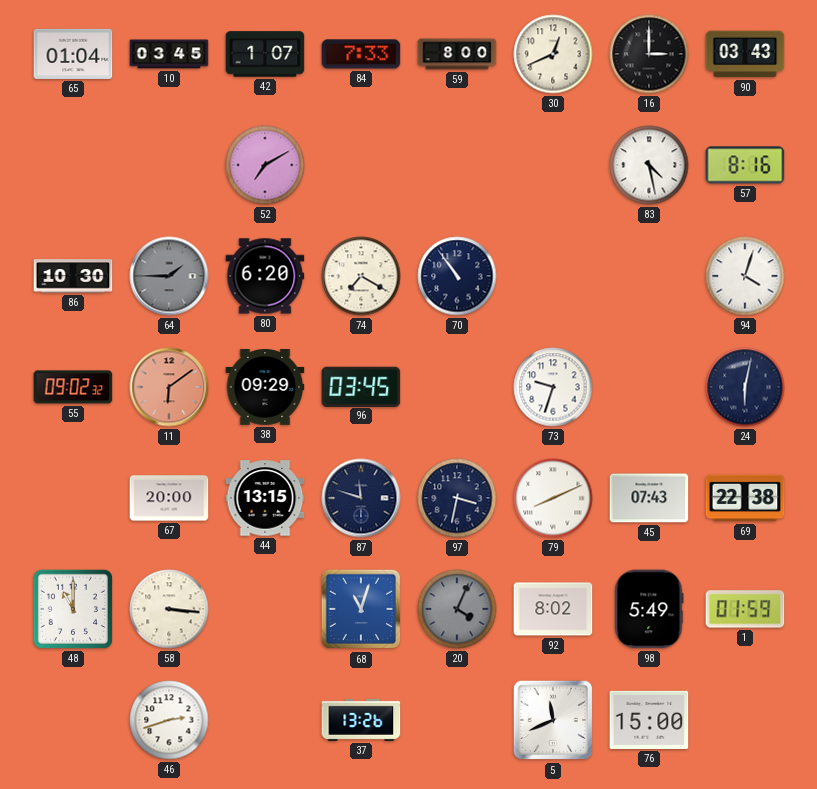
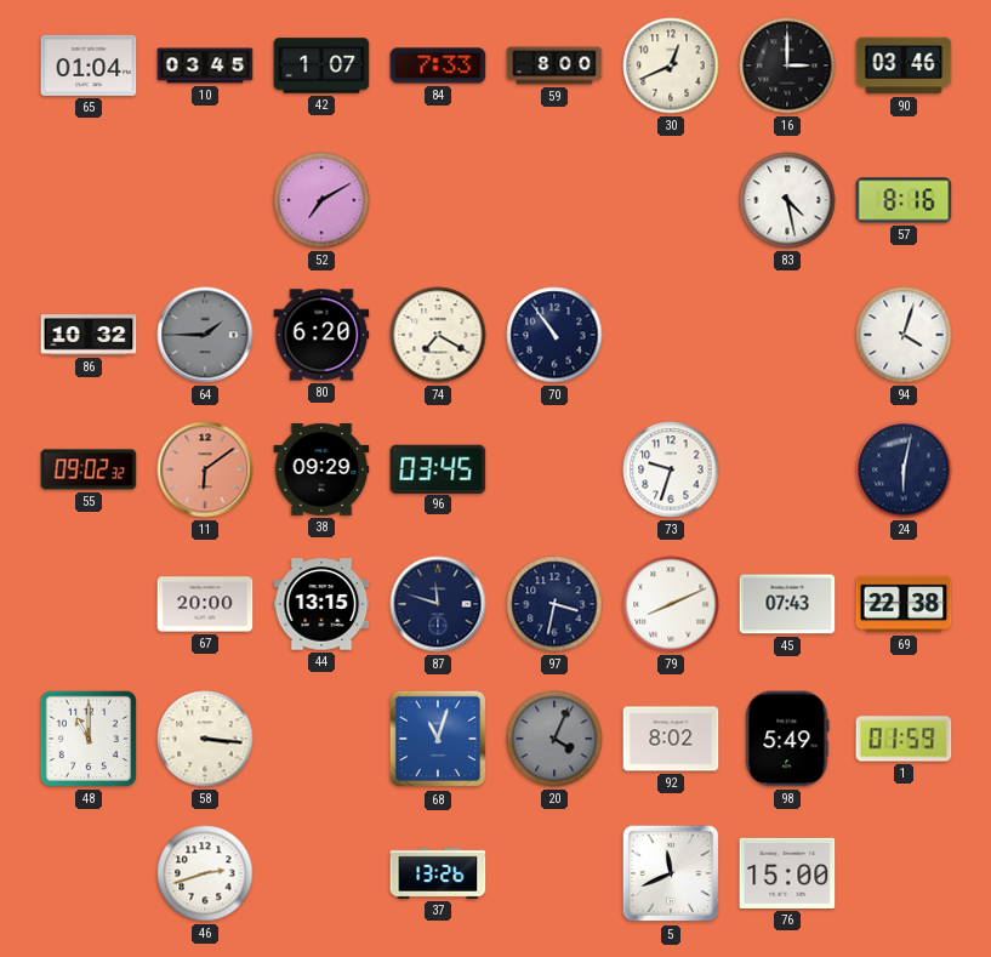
90: 03:43 -> 03:46 (904, 65)
86: 10:30 -> 10:32 (89, 335)
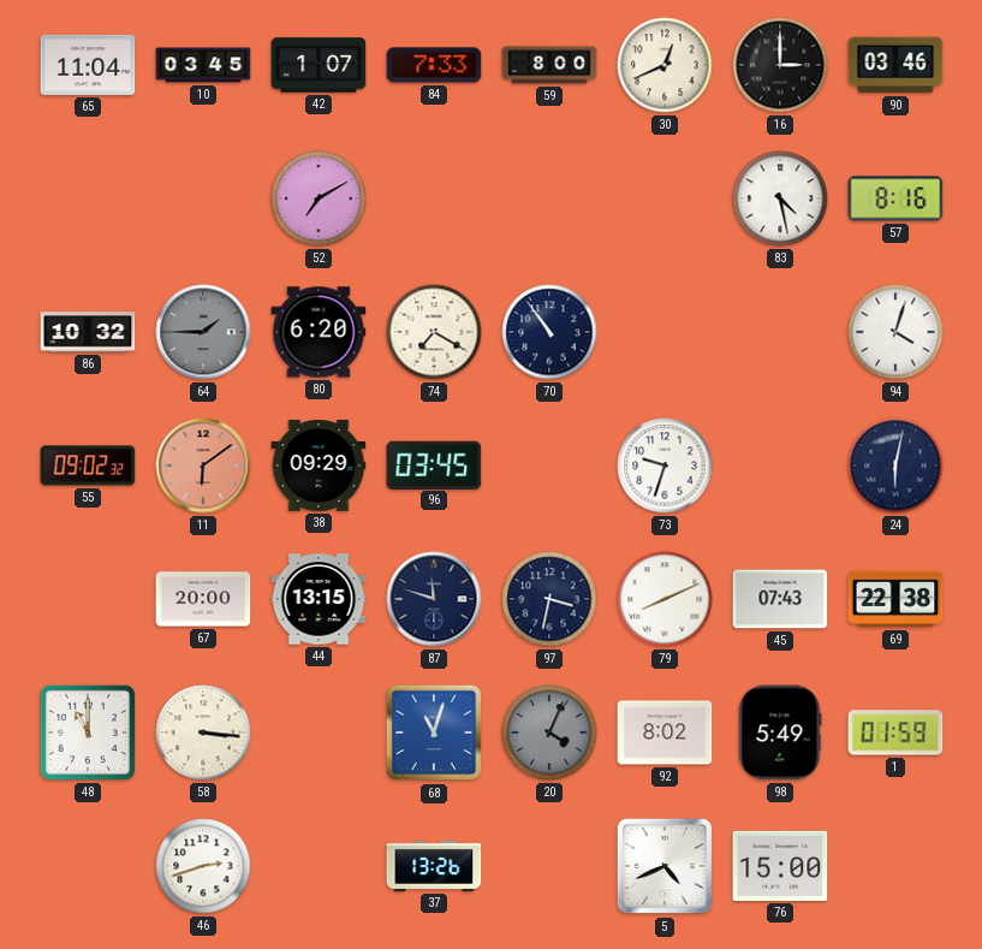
65: 01:04 -> 11:04 (88, 65)
5: 11:41 -> 4:41 (665, 866)
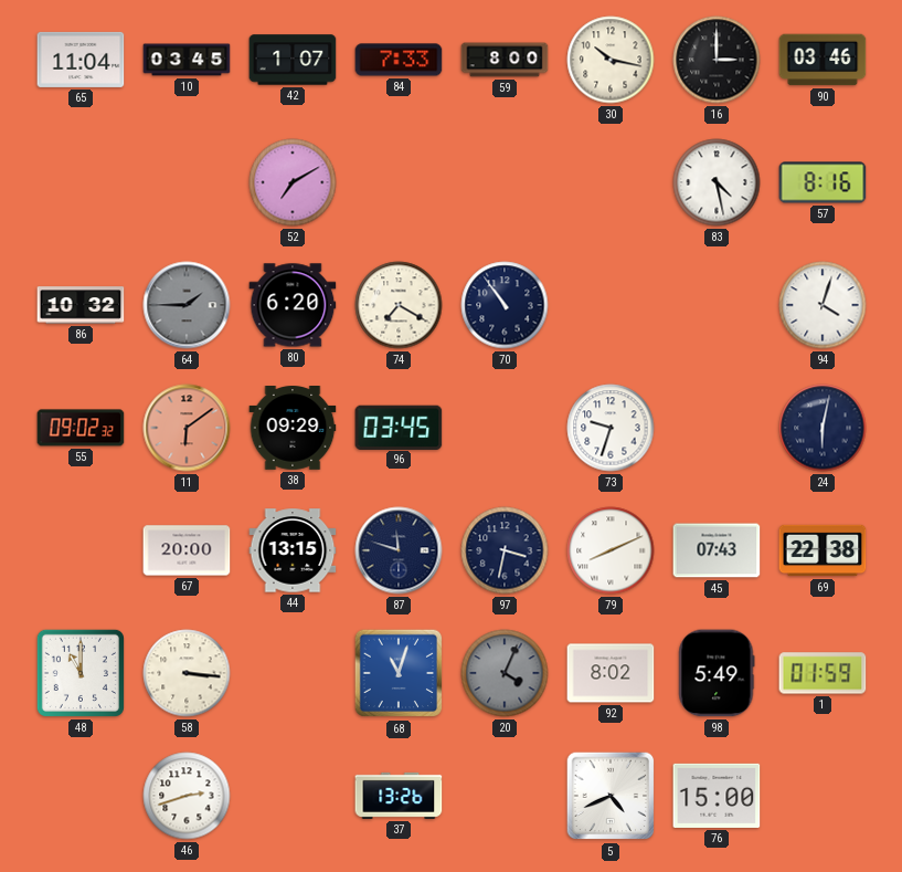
30: 12:41 -> 10:17 (611, 60)
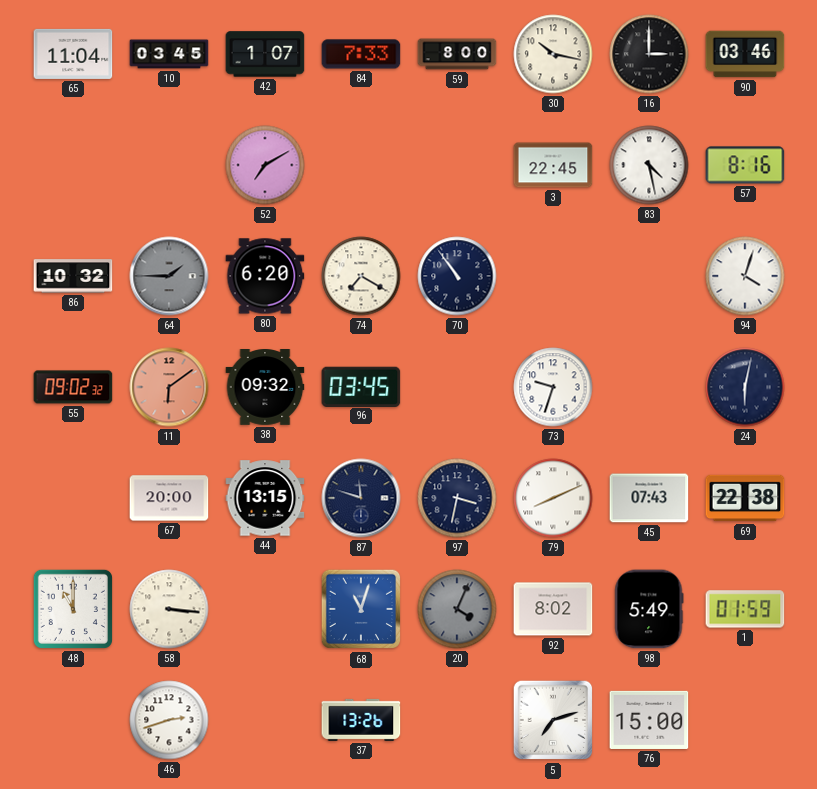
3: none -> 22:45 (553, 165)
38: 09:29 -> 09:32 (265, 387)
5: 4:41 -> 7:12 (553, 720)
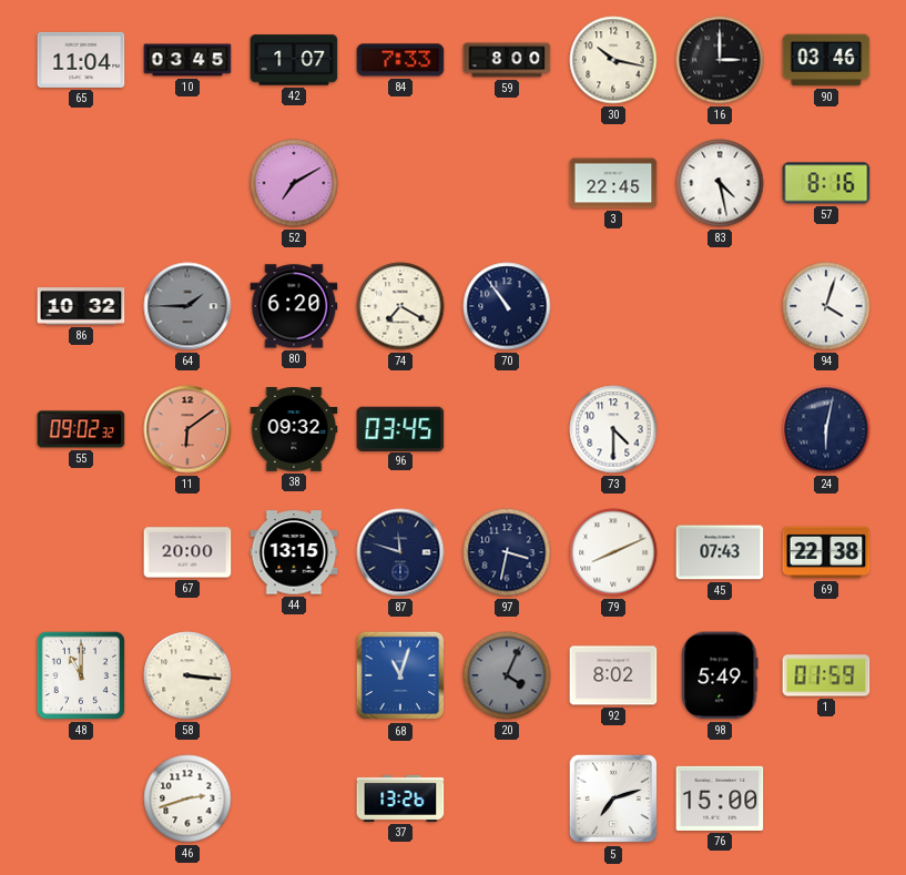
73: 9:33 -> 4:30 (613, 429)
